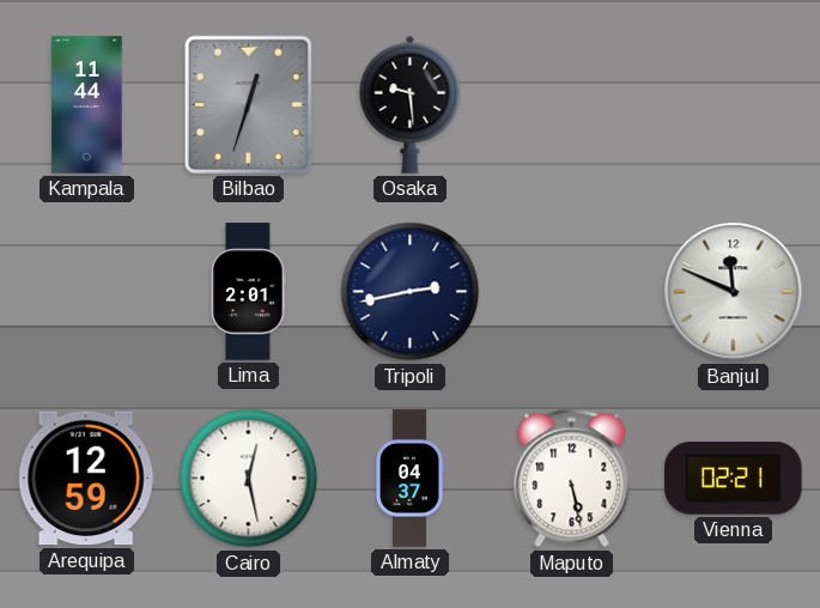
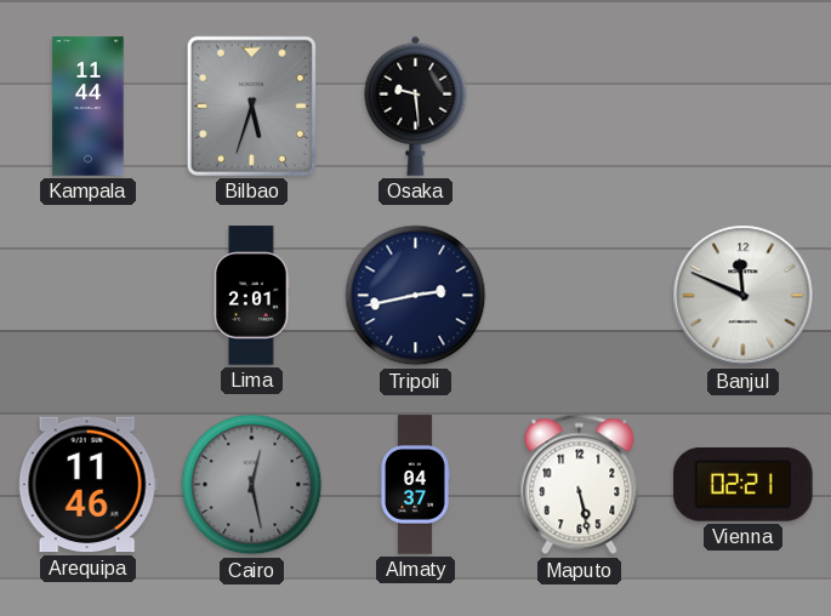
Bilbao: 12:33 -> 5:33 (251, 105)
Arequipa: 12:59 -> 11:46 (87, 485)
Cairo dial: white -> grey (252, 485)
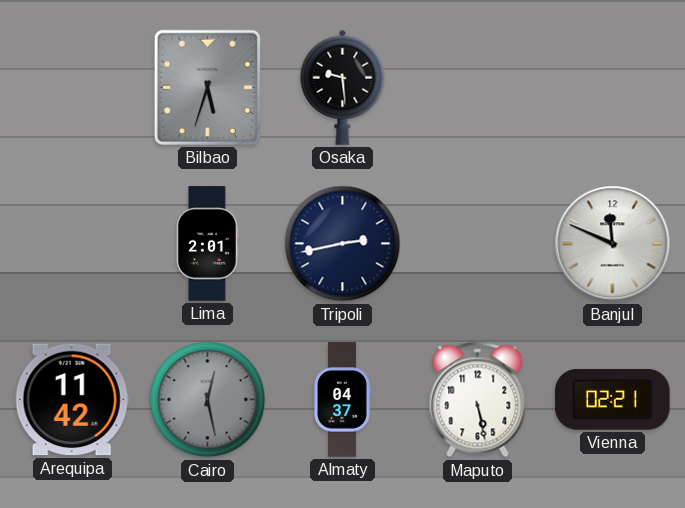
Kampala: 11:44 -> none (89, 107)
Arequipa: 11:46 -> 11:42 (72, 400)
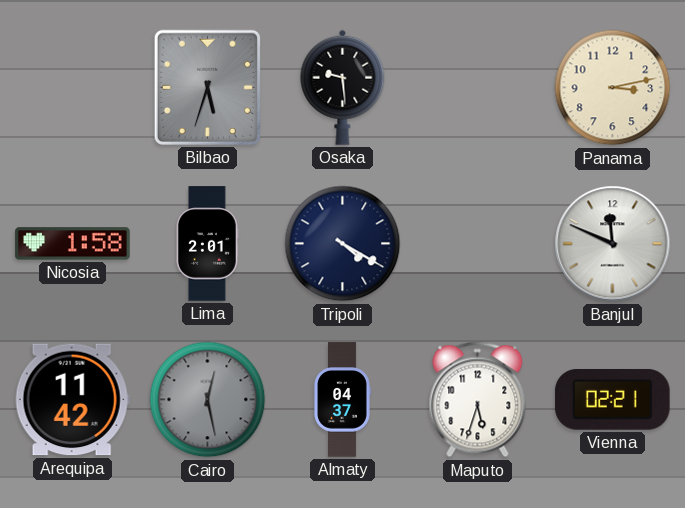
Panama: none -> 3:13 (613, 88)
Nicosia: none -> 1:58 (73, 244)
Tripoli: 2:43 -> 4:20 (343, 244)
Maputo: 5:28 -> 5:33 (478, 400)
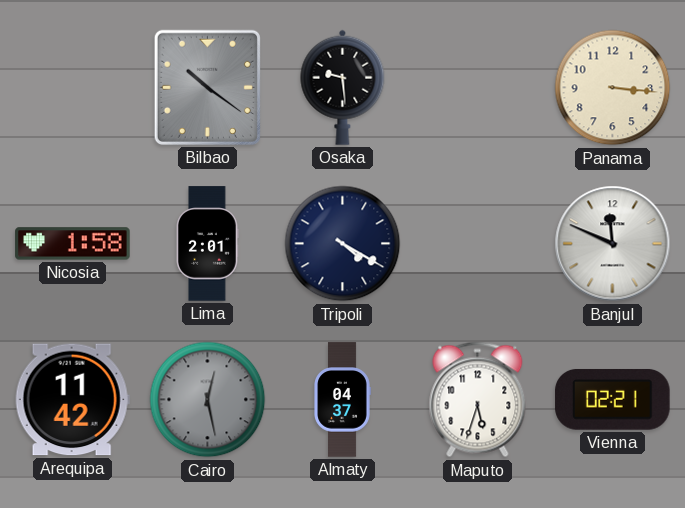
Bilbao: 5:33 -> 10:21 (207, 87)
Panama: 3:13 -> 3:16 (613, 88)
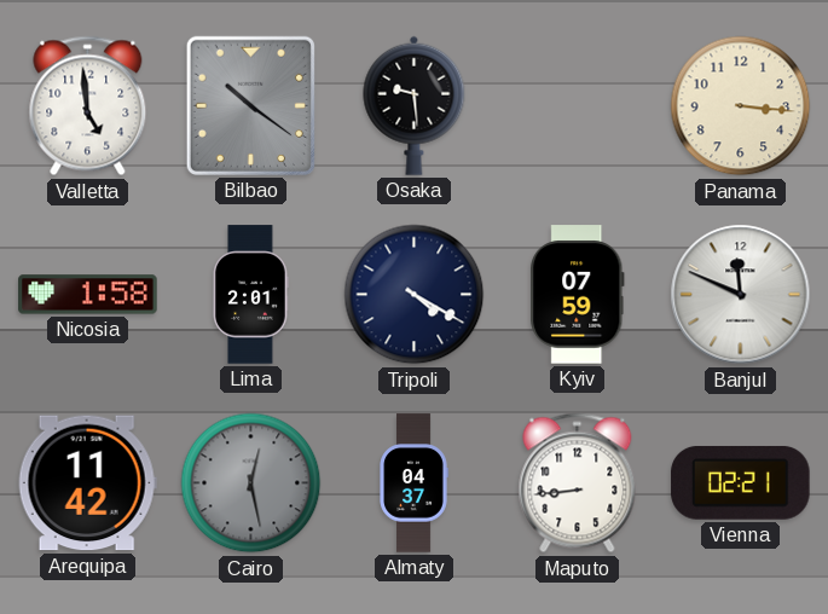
Valletta: none -> 4:59 (88, 106)
Kyiv: none -> 07:59 (578, 295)
Maputo: 5:33 -> 8:44 (578, 483)
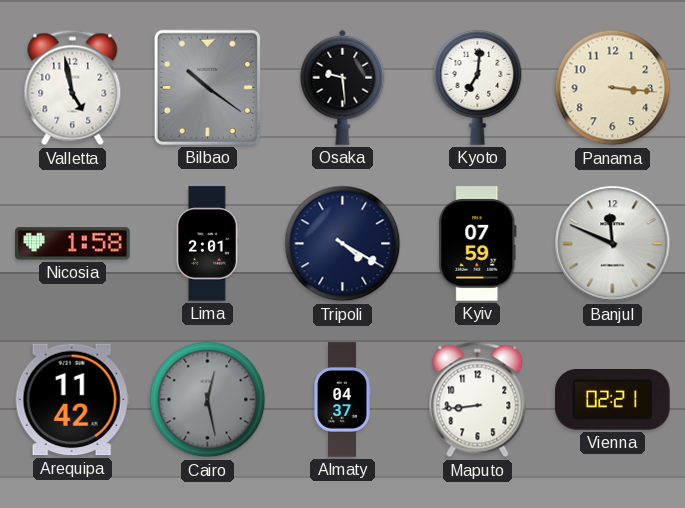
Valletta: 4:59 -> 4:58 (73, 88)
Kyoto: none -> 7:01 (478, 87)
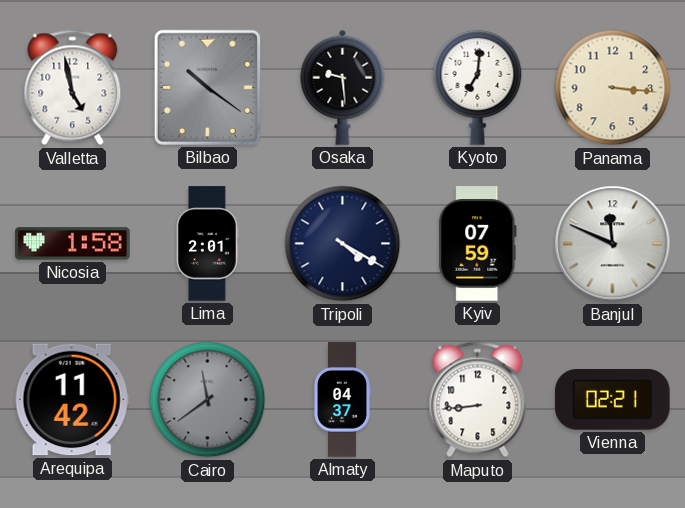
Cairo: 12:28 -> 11:39 (208, 400)
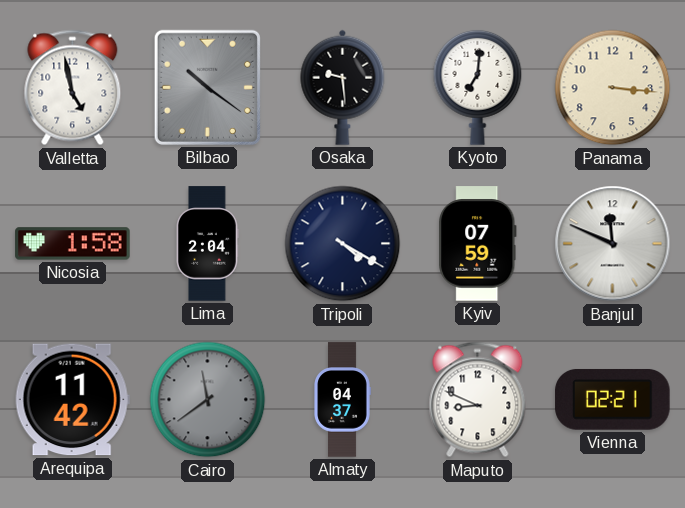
Lima: 2:01 -> 2:04 (207, 244)
Maputo: 8:44 -> 8:49 (478, 400)
